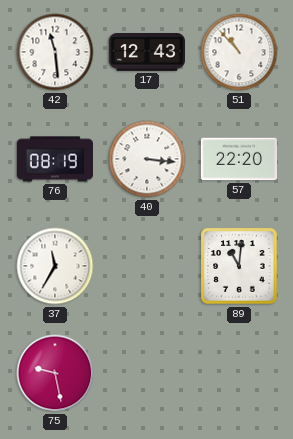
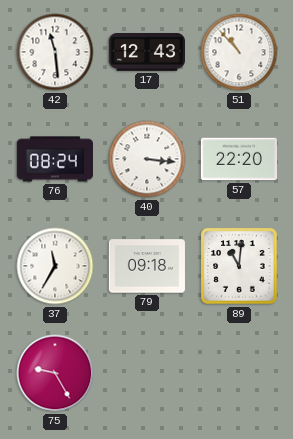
76: 08:19 -> 08:24 (55, 159)
79: none -> 09:18 (147, 266)
75: 9:28 -> 9:25 (55, 373)
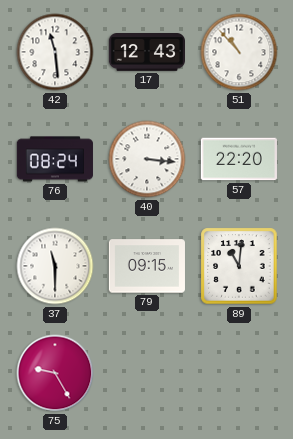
37: 11:35 -> 11:30 (55, 266)
79: 09:18 -> 09:15 (147, 266)
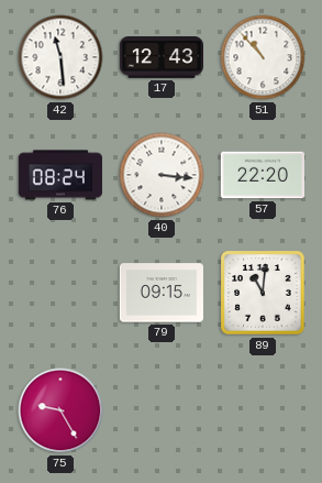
37: 11:30 -> none (55, 266)
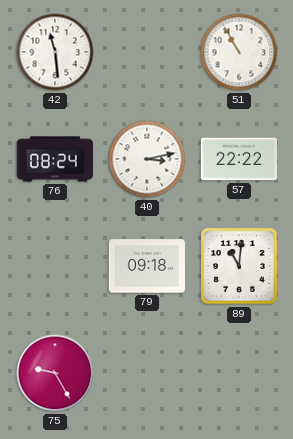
17: 12:43 -> none (160, 58)
51: 10:53 -> 10:55 (239, 52)
40: 3:16 -> 3:13 (147, 159)
57: 22:20 -> 22:22 (239, 159)
79: 09:15 -> 09:18 (147, 266)
